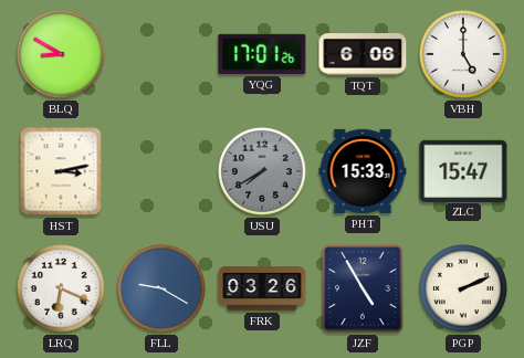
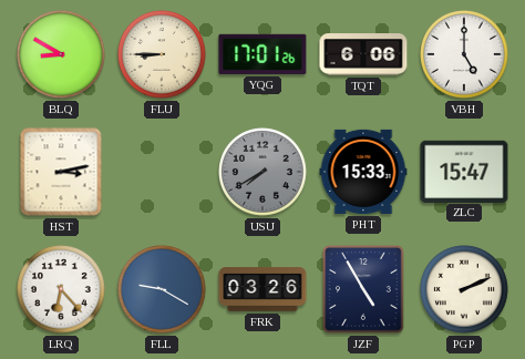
FLU: none -> 8:45 (163, 55)
LRQ: 6:19 -> 6:23 (62, 290)
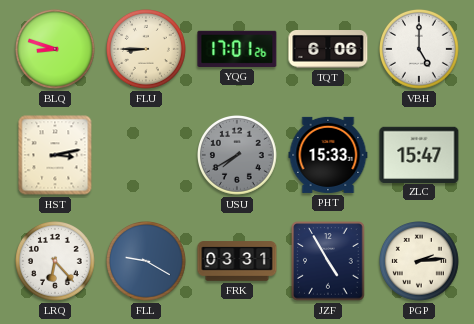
BLQ: 8:50 -> 8:48 (56, 50)
FRK: 03:26 -> 03:31 (237, 261)
PGP: 2:11 -> 2:14 (420, 262)
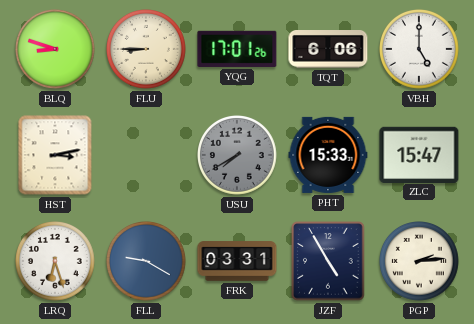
LRQ: 6:23 -> 6:27 (56, 262)
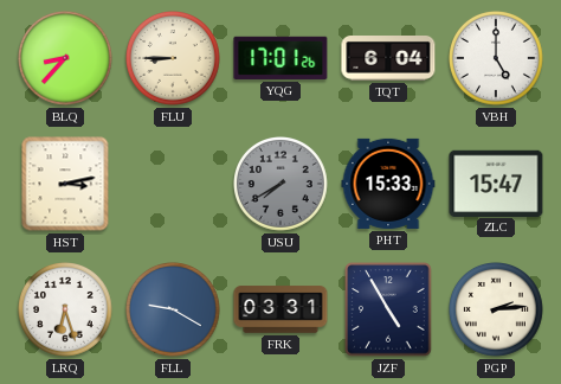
BLQ: 8:48 -> 8:37 (66, 59)
TQT: 6:06 -> 6:04 (388, 59)
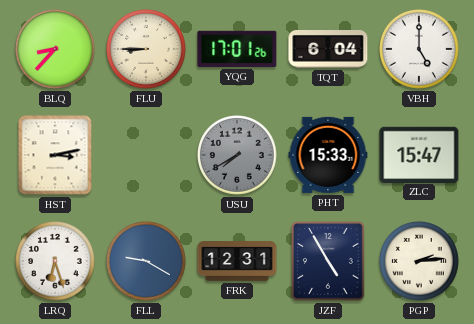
FRK: 03:31 -> 12:31 (237, 261)
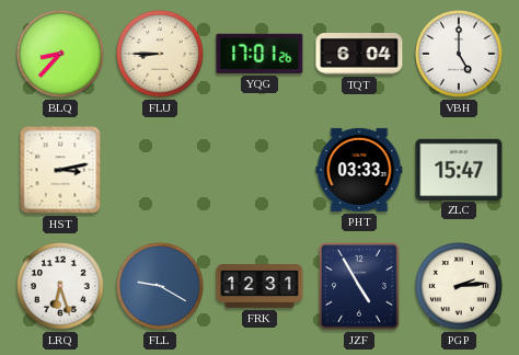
USU: 7:40 -> none (238, 156)
PHT: 15:33 -> 03:33 (359, 170)
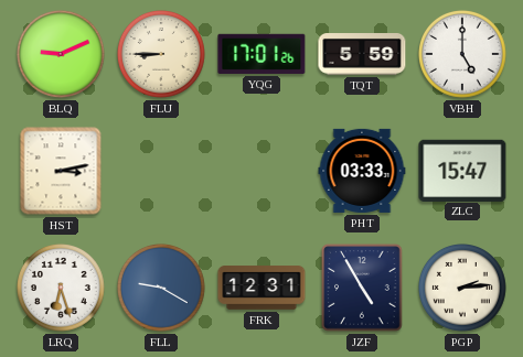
BLQ: 8:37 -> 9:11 (62, 55)
TQT: 6:04 -> 5:59 (362, 55)
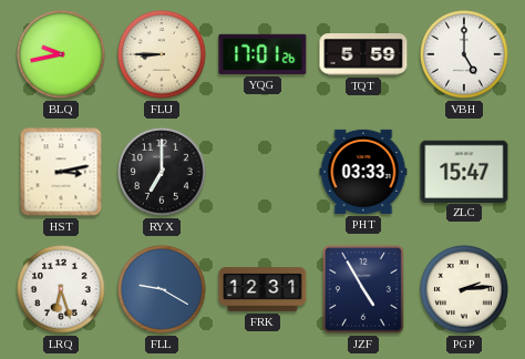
BLQ: 9:11 -> 9:43 (62, 55)
RYX: none -> 7:00 (163, 173)
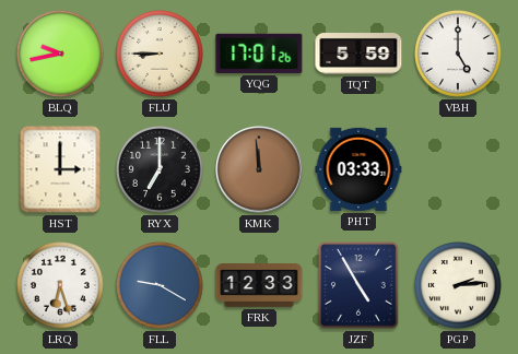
HST: 3:13 -> 3:00 (60, 169)
KMK: none -> 11:59 (259, 169)
ZLC: 15:47 -> none (464, 171)
FRK: 12:31 -> 12:33 (259, 285)
